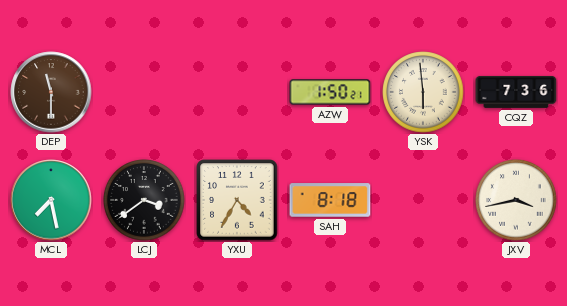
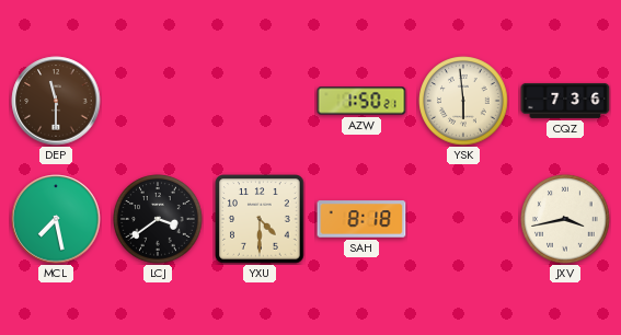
YXU: 4:35 -> 4:30 (260, 219)
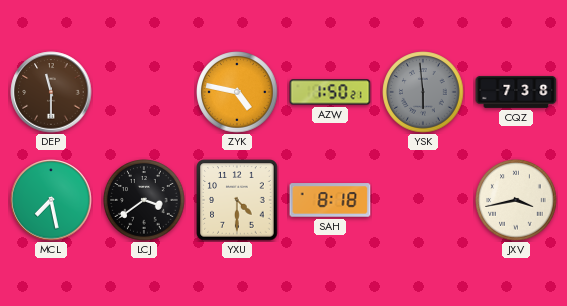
ZYK: none -> 4:47 (237, 92)
YSK dial: cream -> grey (423, 92)
CQZ: 7:36 -> 7:38 (516, 92)
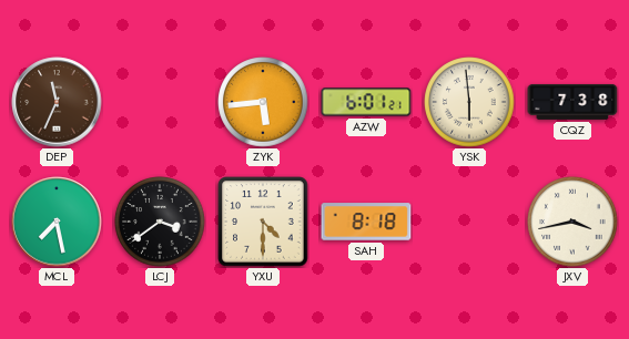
DEP: 11:30 -> 11:34 (57, 102)
ZYK: 4:47 -> 5:44 (263, 102)
AZW: 1:50 -> 6:01 (366, 102)
YSK dial: grey -> cream (469, 102)
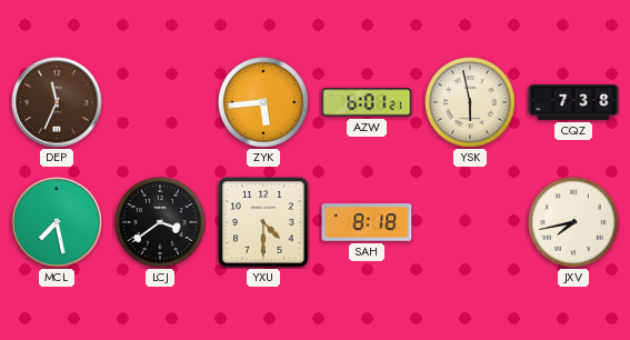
YSK: 5:59 -> 5:58 (470, 102)
JXV: 3:43 -> 7:43 (573, 222)
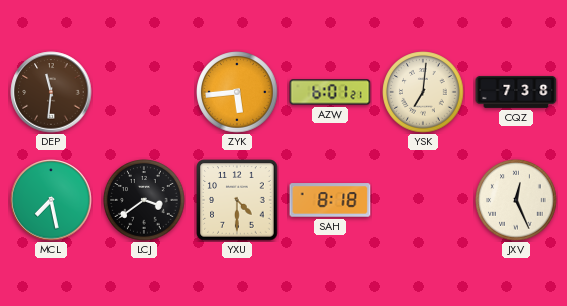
DEP: 11:34 -> 11:31 (51, 92)
YSK: 5:58 -> 7:01 (423, 92)
JXV: 7:43 -> 12:26 (516, 200)
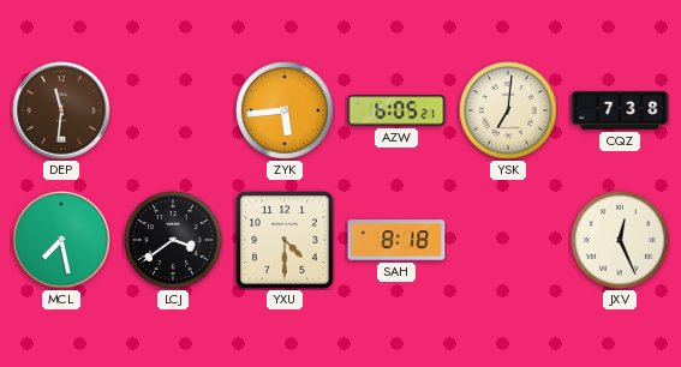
AZW: 6:01 -> 6:05 (396, 110)
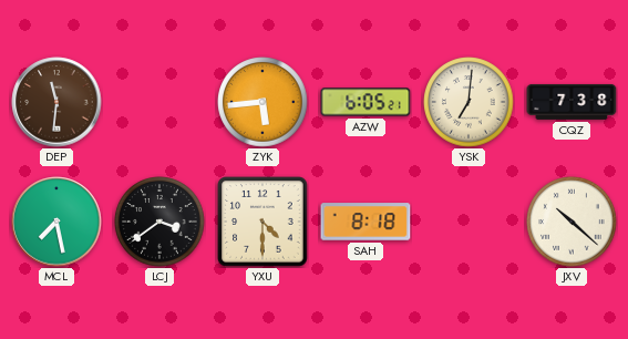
JXV: 12:26 -> 10:22 (572, 222)
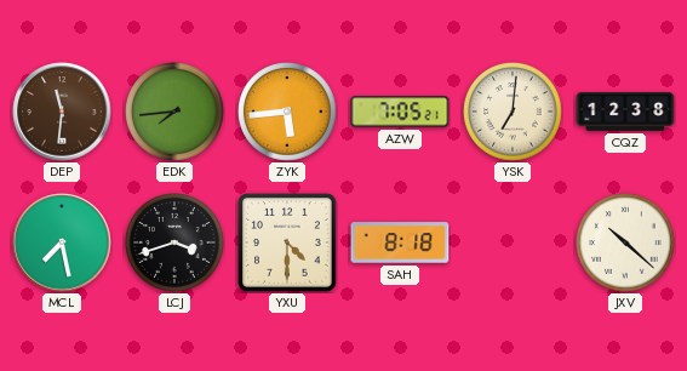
EDK: none -> 7:44 (174, 112)
AZW: 6:05 -> 7:05 (400, 112)
CQZ: 7:38 -> 12:38 (625, 112)
LCJ: 3:39 -> 3:42 (174, 242)
